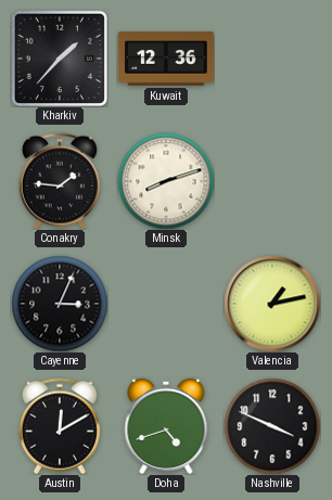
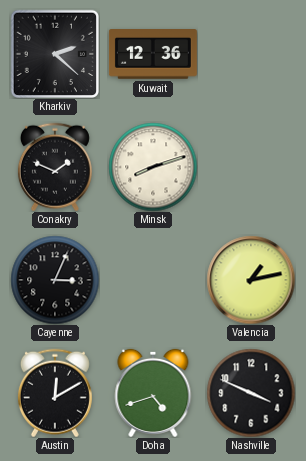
Kharkiv: 1:37 -> 2:22 (54, 53)
Conakry: 1:46 -> 1:49 (55, 167)
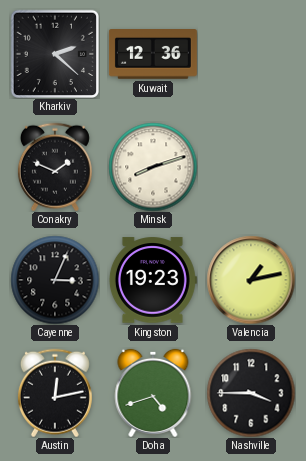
Kingston: none -> 19:23 (153, 280)
Austin: 12:10 -> 12:13 (55, 393)
Nashville: 3:49 -> 3:45 (251, 393)
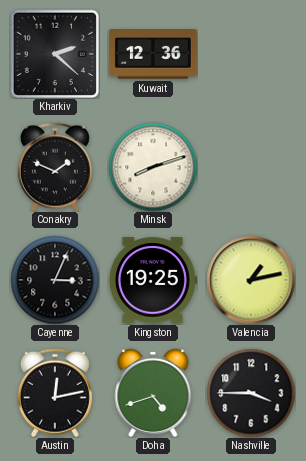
Kingston: 19:23 -> 19:25 (153, 280)
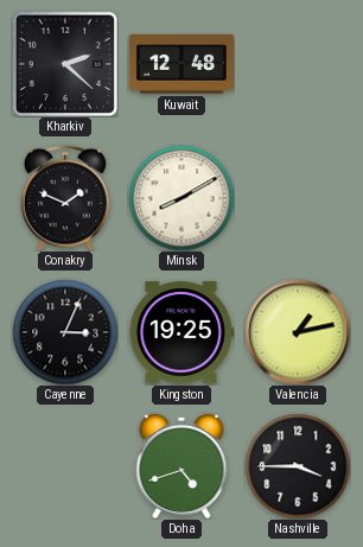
Kuwait: 12:36 -> 12:48 (181, 65)
Minsk: 8:12 -> 8:10 (181, 198)
Austin: 12:13 -> none (55, 393)
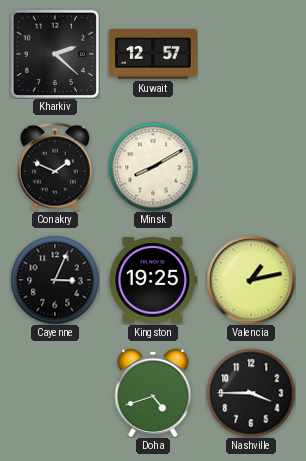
Kuwait: 12:48 -> 12:57 (153, 55)
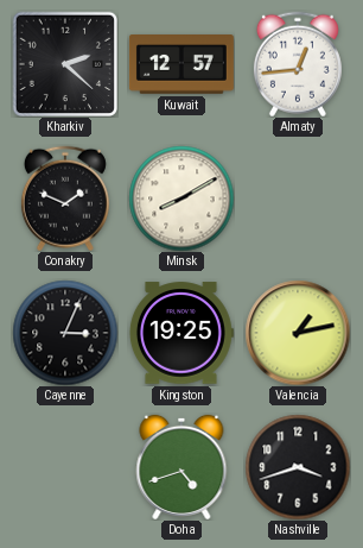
Almaty: none -> 12:44 (298, 64)
Nashville: 3:45 -> 3:42 (298, 467)
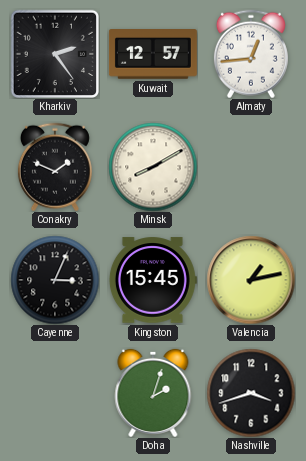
Kharkiv: 2:22 -> 2:24 (54, 53)
Kingston: 19:25 -> 15:45 (153, 280)
Doha: 4:42 -> 2:03 (153, 393)
